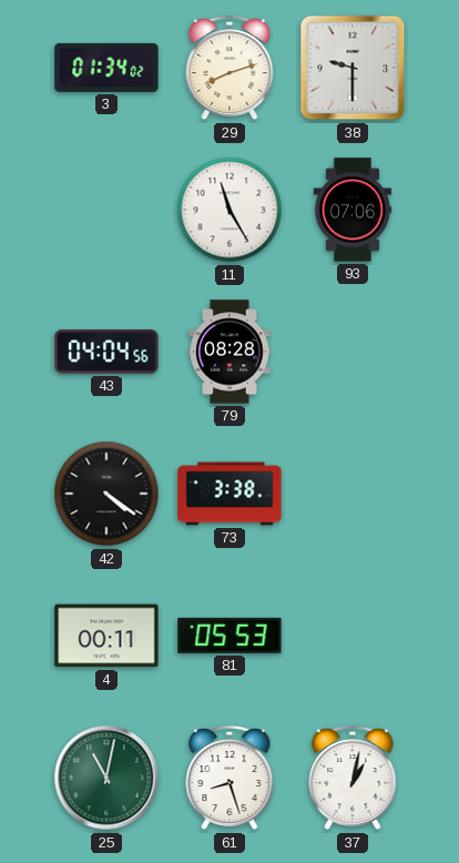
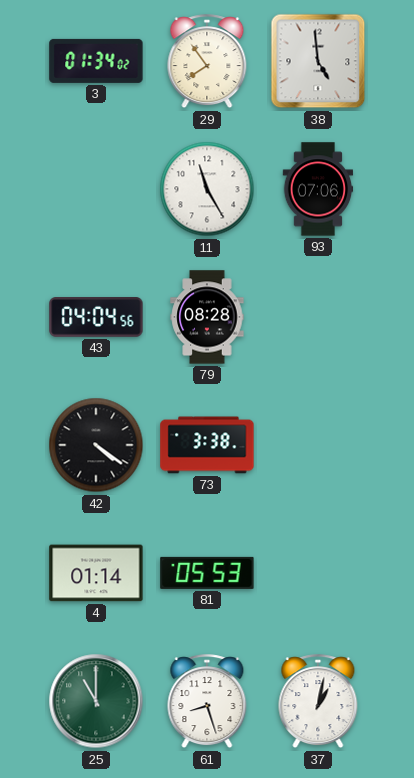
29: 8:12 -> 7:54 (207, 62)
38: 9:30 -> 4:59 (318, 61)
4: 00:11 -> 01:14 (96, 573)
25: 11:02 -> 11:00 (96, 701)
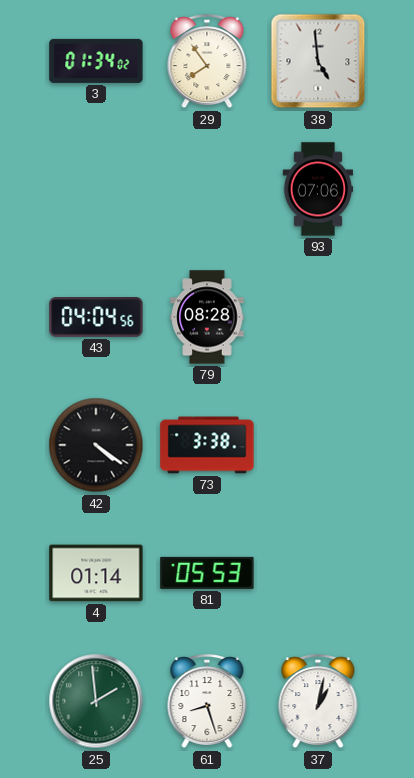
11: 11:25 -> none (207, 189)
25: 11:00 -> 1:59 (96, 701)
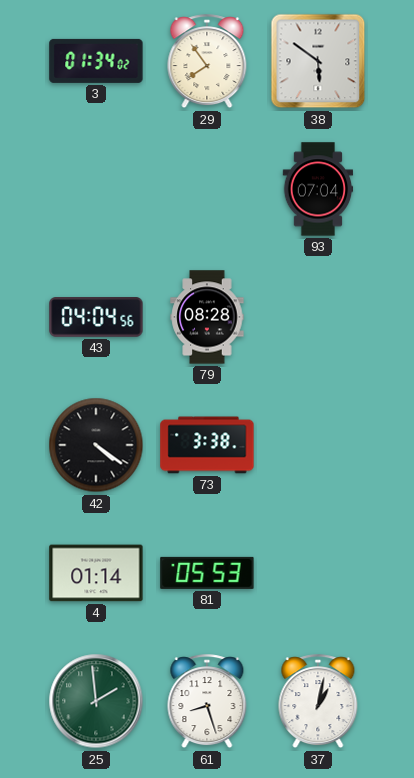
38: 4:59 -> 5:51 (318, 61)
93: 07:06 -> 07:04 (318, 189)
